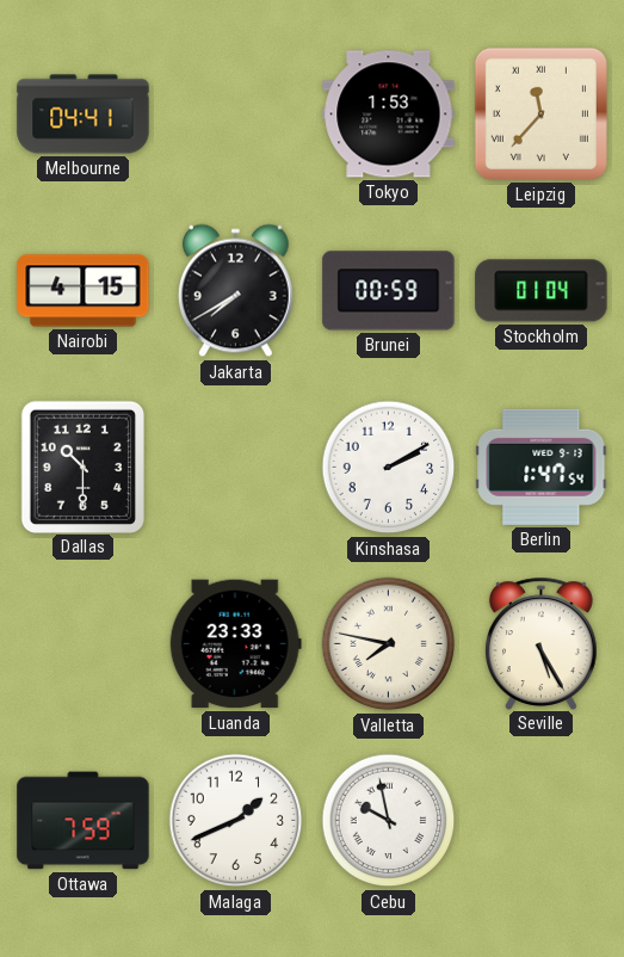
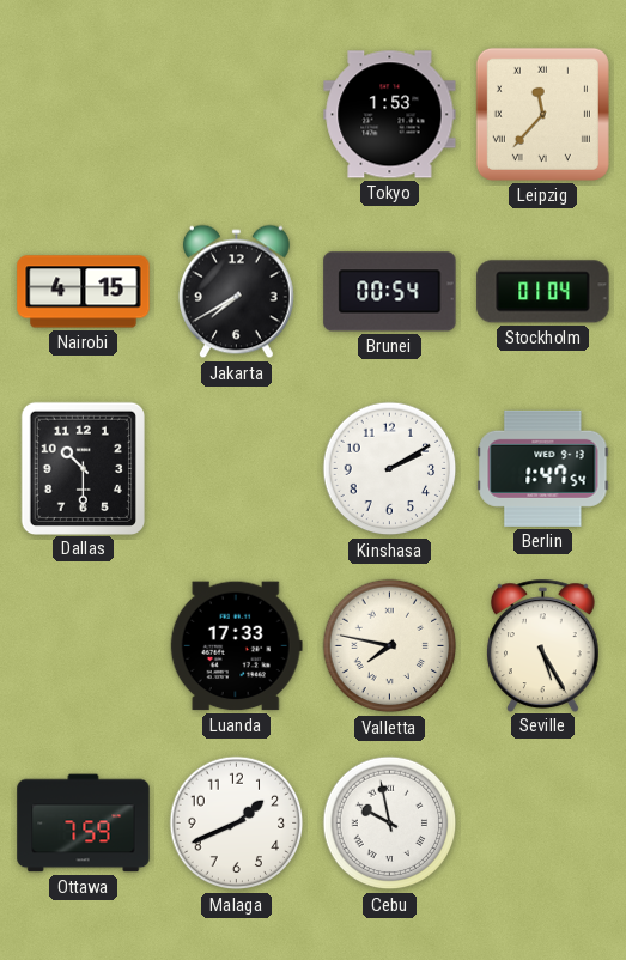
Melbourne: 04:41 -> none (84, 115)
Brunei: 00:59 -> 00:54 (390, 292)
Luanda: 23:33 -> 17:33 (236, 646)
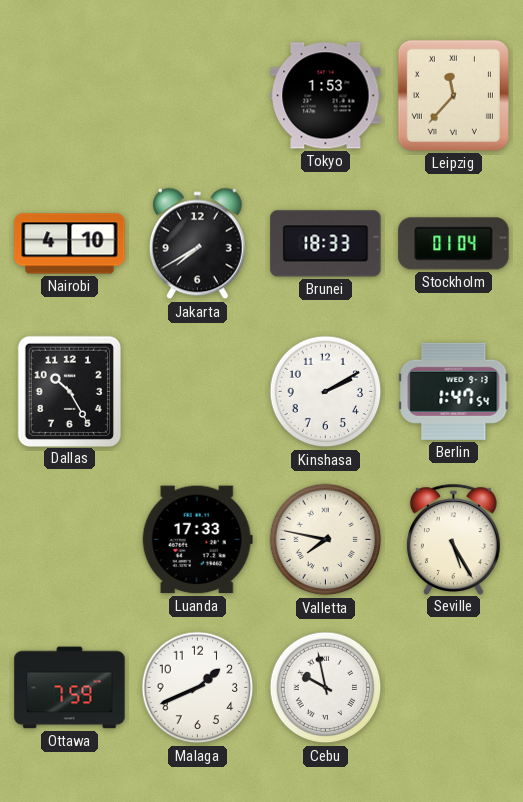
Nairobi: 4:15 -> 4:10 (70, 244)
Brunei: 00:54 -> 18:33 (326, 244)
Dallas: 10:30 -> 10:25 (69, 391)
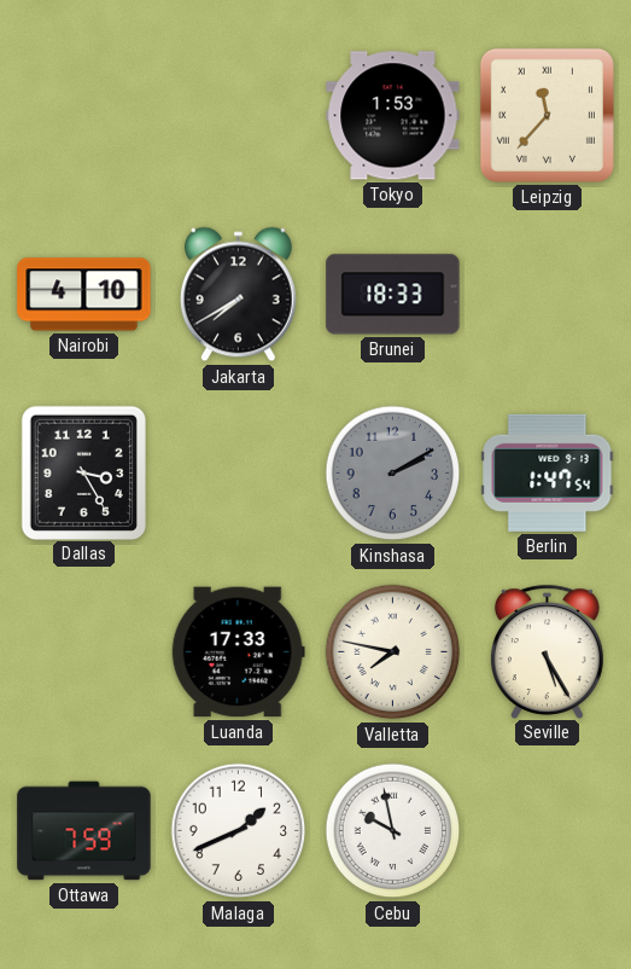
Stockholm: 01:04 -> none (454, 244)
Dallas: 10:25 -> 3:25 (83, 472)
Kinshasa dial: white -> grey (393, 474)
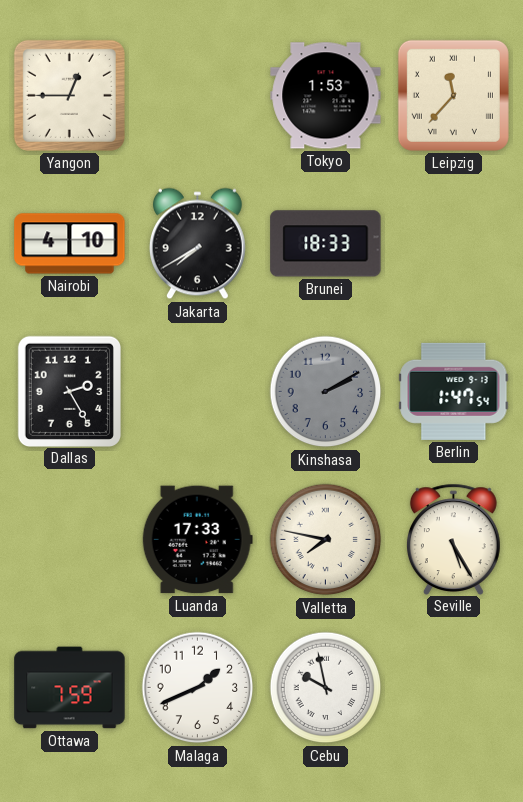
Yangon: none -> 12:45 (69, 95)
Dallas: 3:25 -> 2:25 (69, 391)
